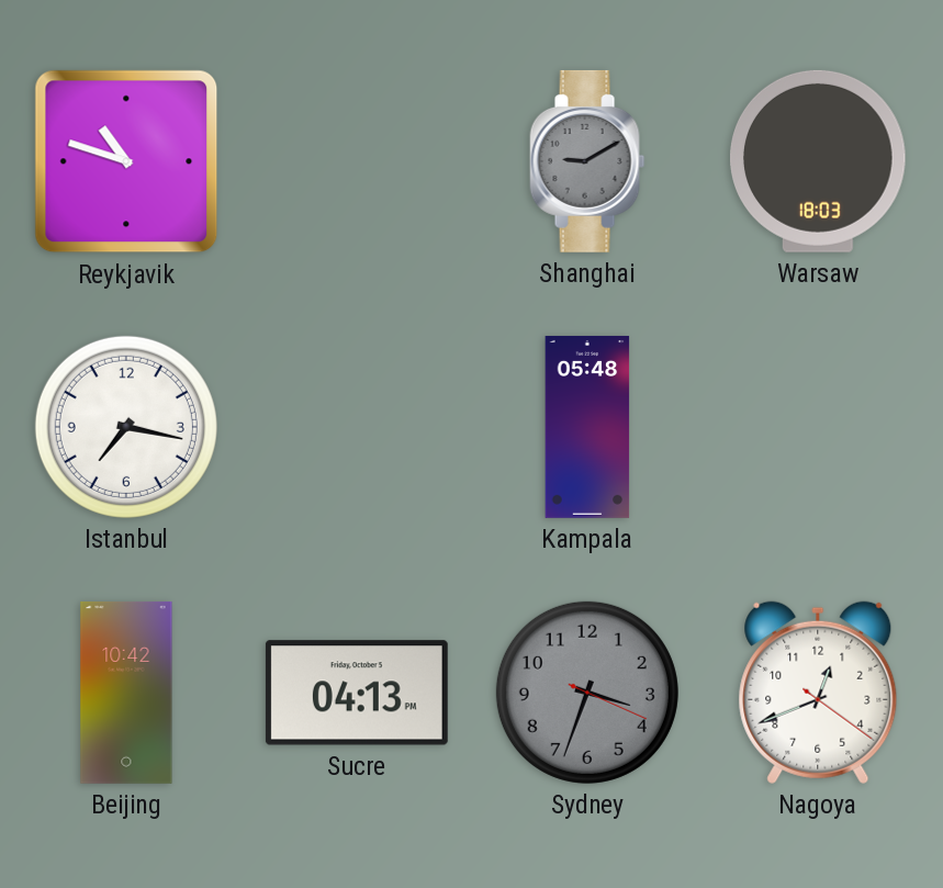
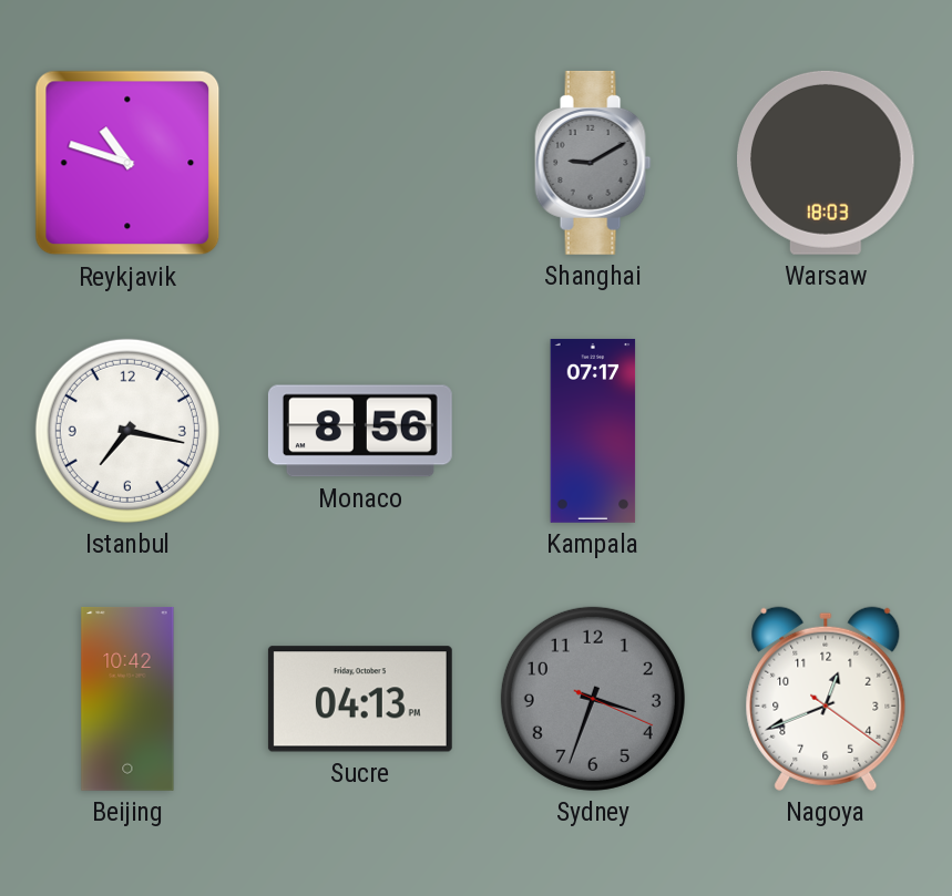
Monaco: none -> 8:56 (360, 431)
Kampala: 05:48 -> 07:17 (593, 431)
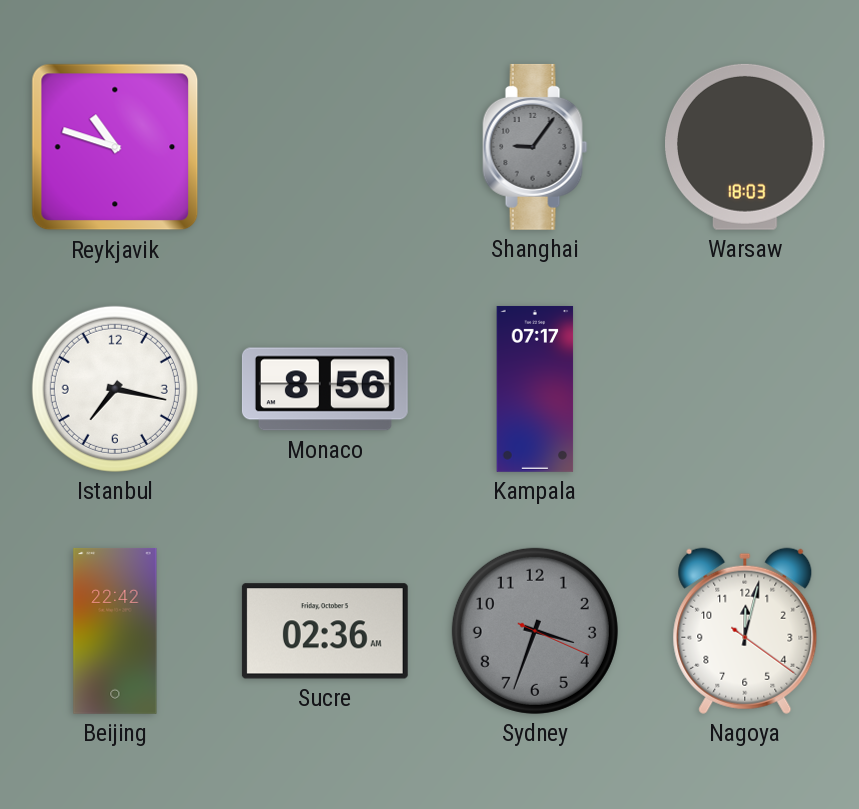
Shanghai: 9:10 -> 9:06 (535, 147)
Beijing: 10:42 -> 22:42 (115, 631)
Sucre: 04:13 -> 02:36 (325, 631)
Nagoya: 12:41 -> 12:02 (745, 631)
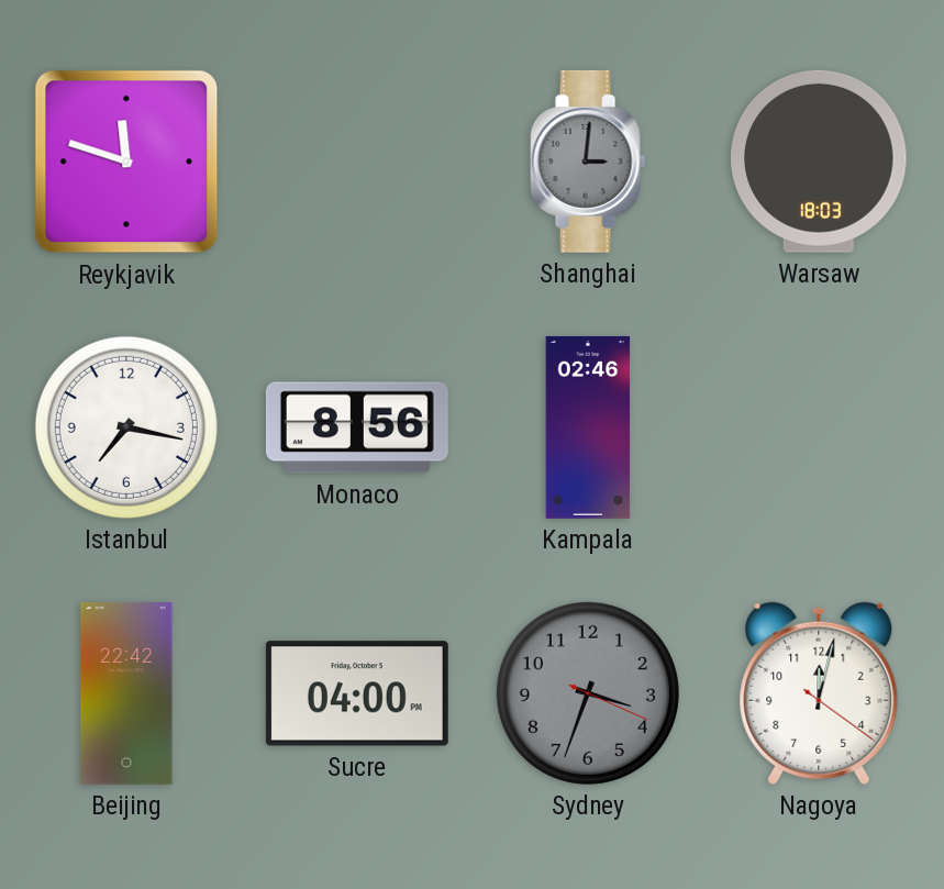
Reykjavik: 10:48 -> 11:48 (126, 162)
Shanghai: 9:06 -> 3:01 (588, 162)
Kampala: 07:17 -> 02:46 (588, 427)
Sucre: 02:36 -> 04:00 (357, 693)
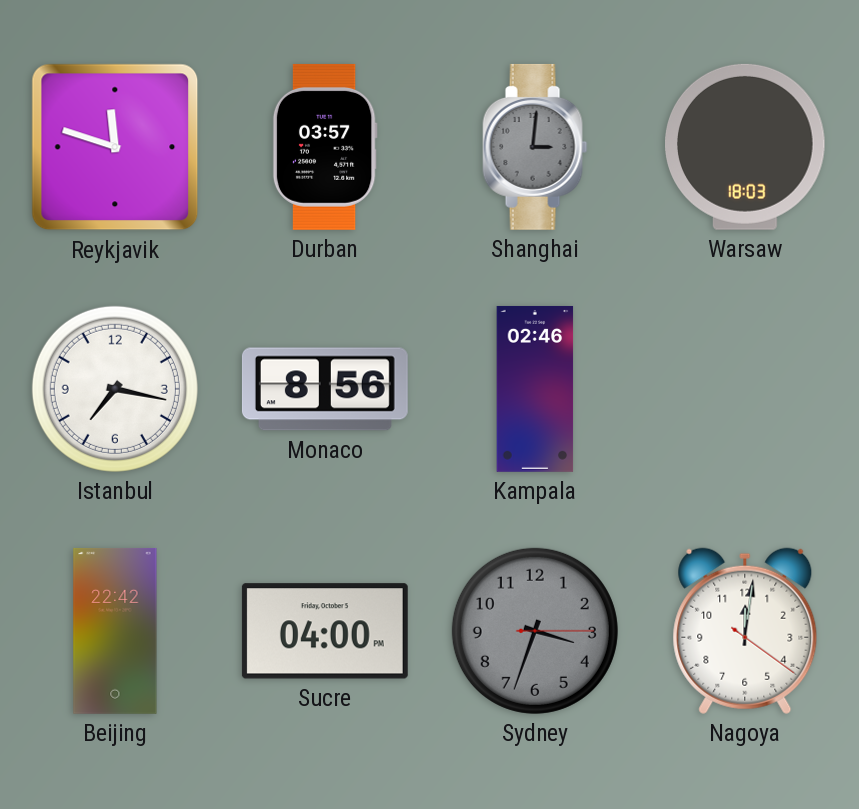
Durban: none -> 03:57 (325, 147)
Sydney: 3:33:19 -> 3:33:15 (535, 631)
Nagoya: 12:02 -> 12:01 (745, 631)
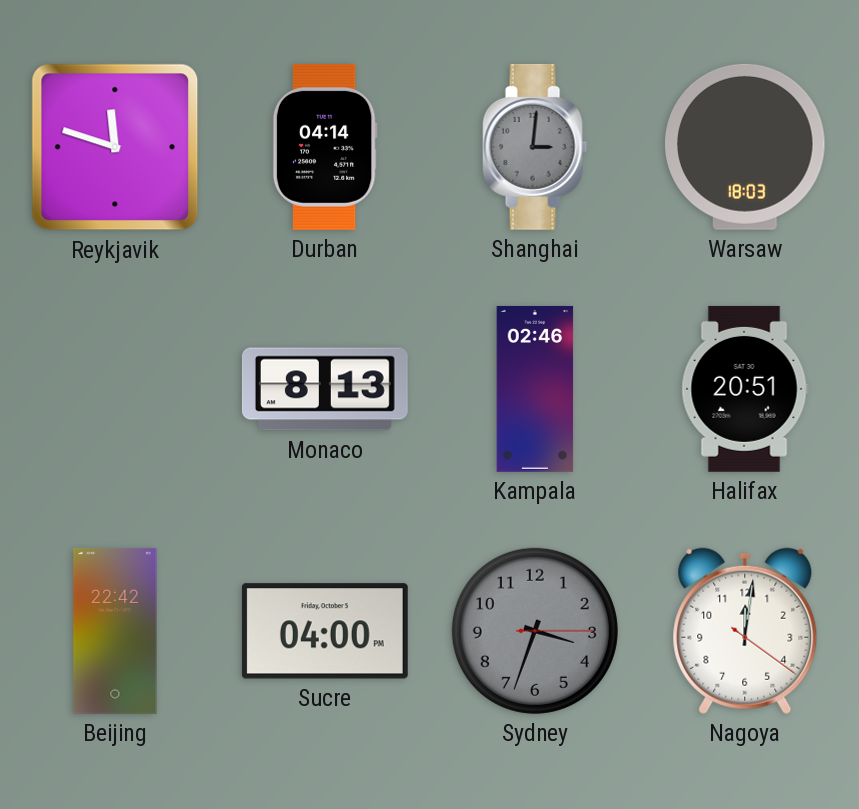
Durban: 03:57 -> 04:14 (325, 147)
Istanbul: 7:17 -> none (115, 389)
Monaco: 8:56 -> 8:13 (325, 389)
Halifax: none -> 20:51 (745, 389)
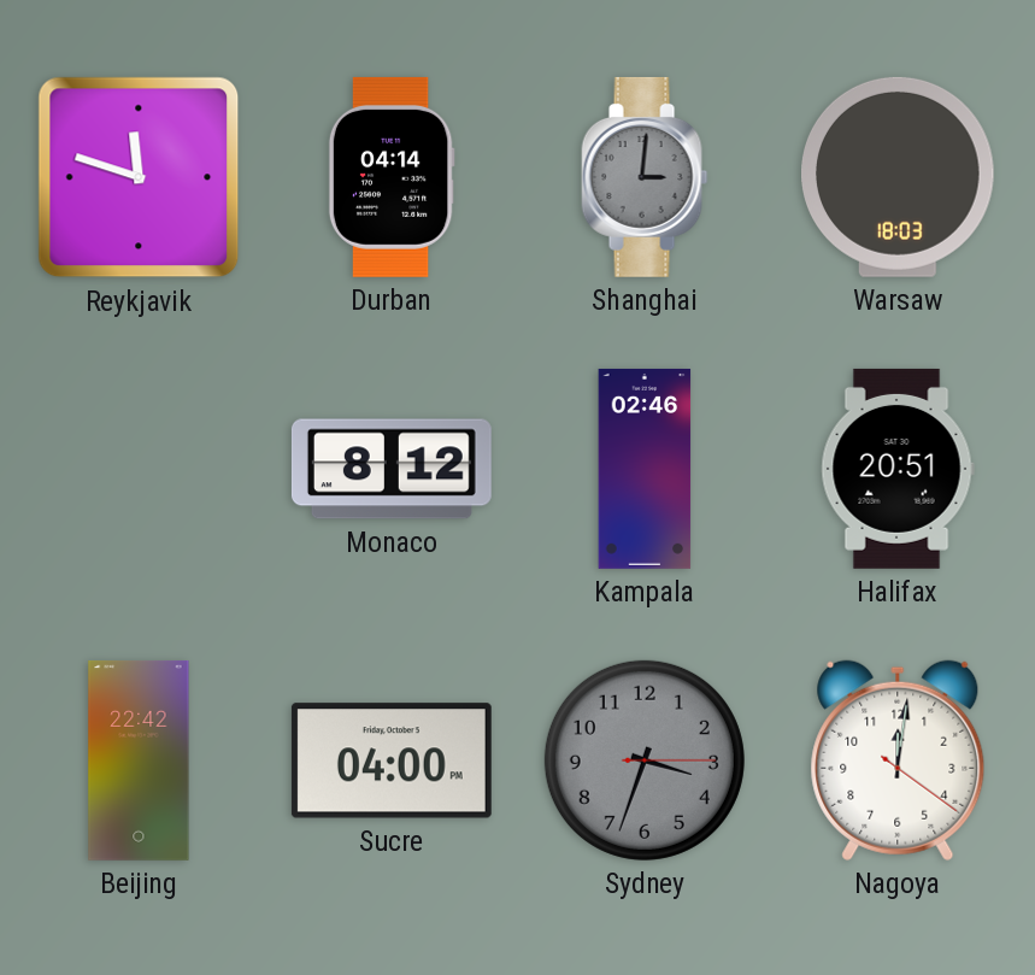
Monaco: 8:13 -> 8:12 (392, 469)
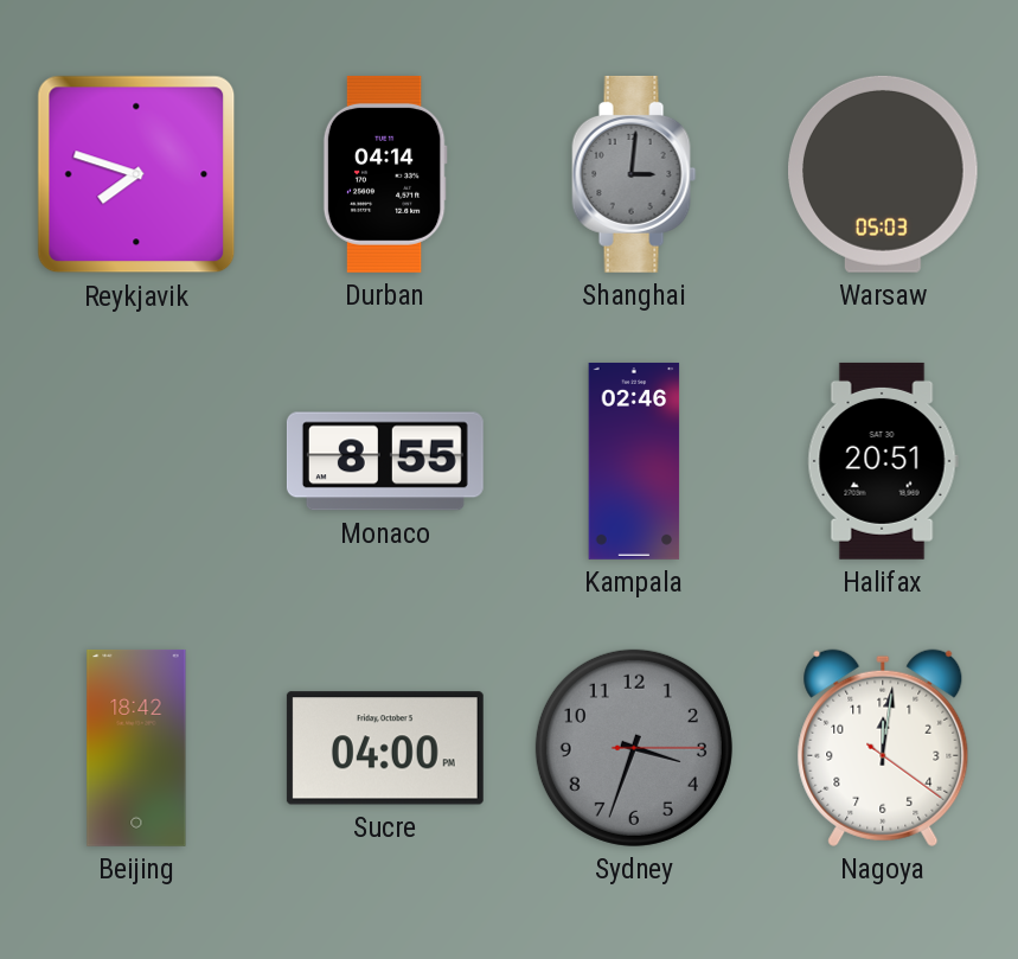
Reykjavik: 11:48 -> 7:48 (136, 174)
Warsaw: 18:03 -> 05:03 (884, 174)
Monaco: 8:12 -> 8:55 (385, 461)
Beijing: 22:42 -> 18:42 (136, 748)
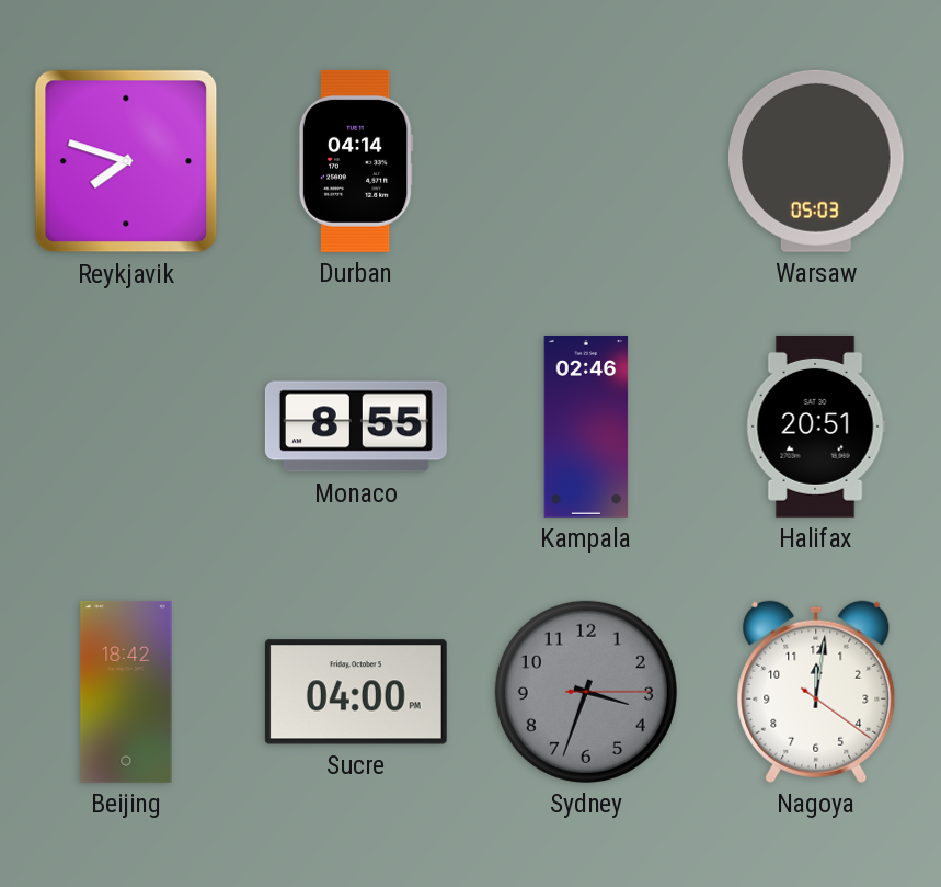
Shanghai: 3:01 -> none (634, 174)
